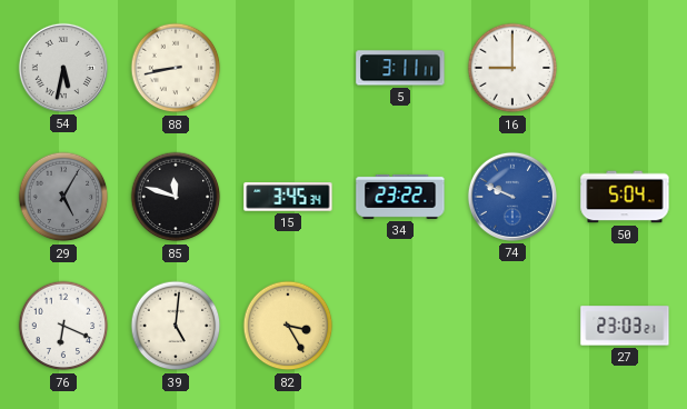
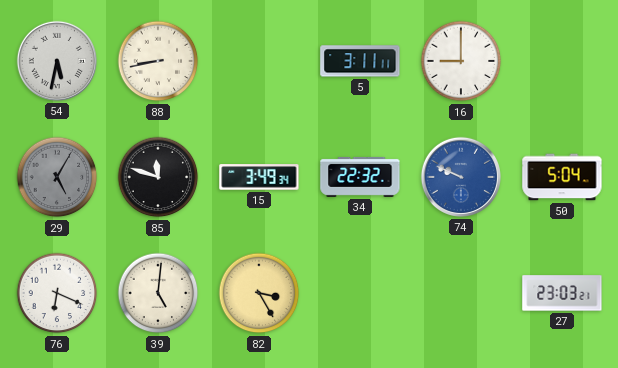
15: 3:45 -> 3:49 (259, 177)
34: 23:22 -> 22:32 (360, 177)
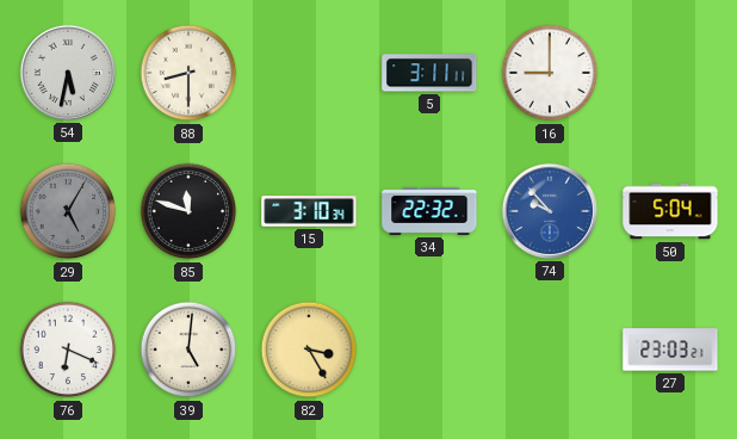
88: 8:43 -> 8:30 (188, 73)
15: 3:49 -> 3:10 (309, 211)
74: 9:49 -> 9:53 (550, 211)
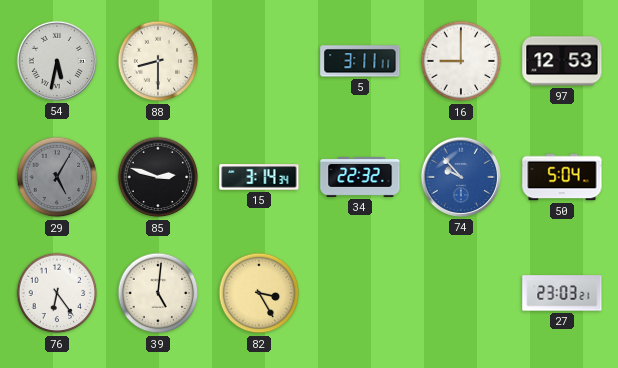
97: none -> 12:53 (562, 61)
85: 11:48 -> 2:48 (158, 177)
15: 3:10 -> 3:14 (259, 177)
76: 6:19 -> 6:24 (57, 293)
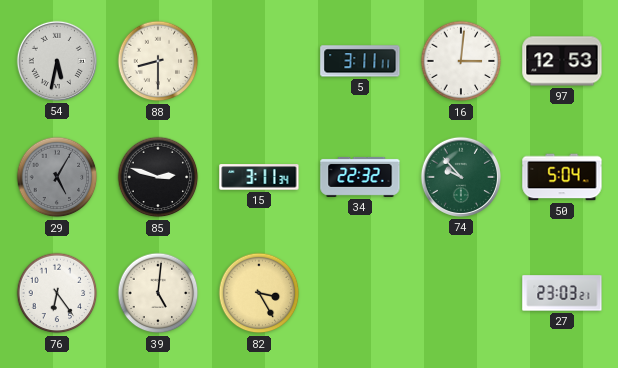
16: 9:00 -> 3:01 (461, 61)
15: 3:14 -> 3:11 (259, 177)
74 dial: blue -> green (461, 177)
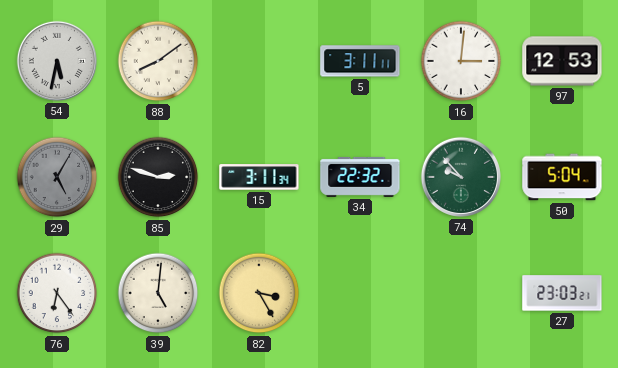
88: 8:30 -> 8:09 (158, 61)
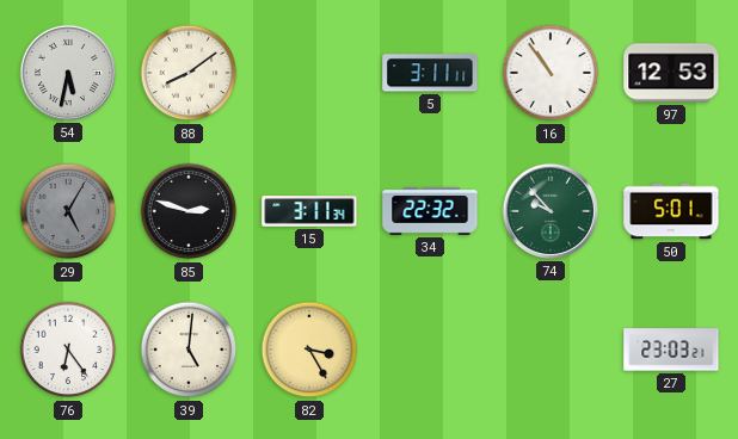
16: 3:01 -> 10:54 (551, 73)
50: 5:04 -> 5:01 (671, 211)
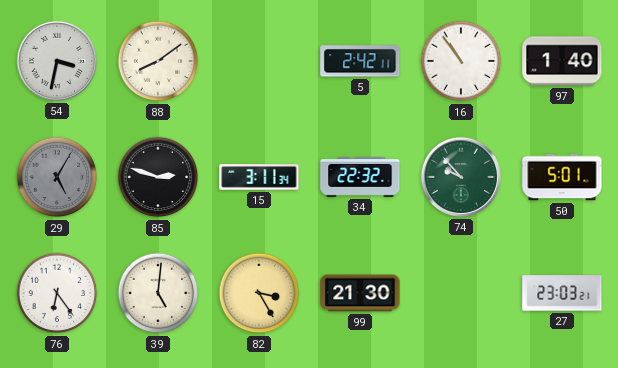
54: 5:32 -> 3:32 (57, 61)
5: 3:11 -> 2:42 (360, 61)
97: 12:53 -> 1:40 (562, 61)
99: none -> 21:30 (360, 293)
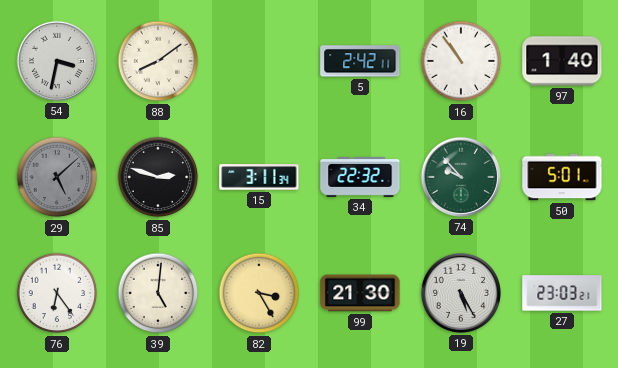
29: 5:05 -> 5:08 (57, 177)
19: none -> 5:25 (461, 293)
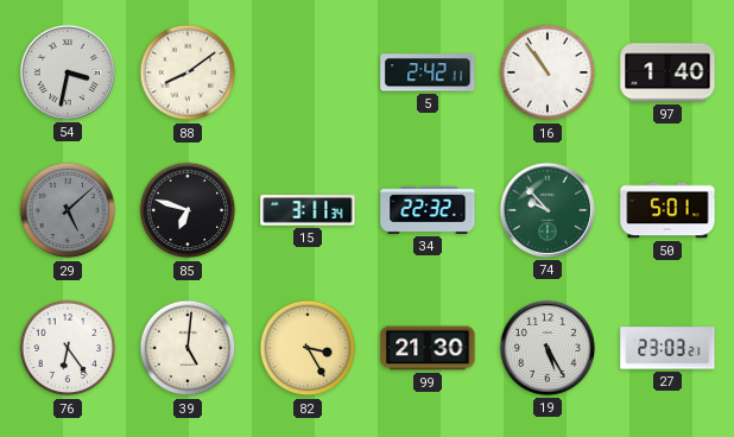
85: 2:48 -> 6:48 (188, 210)
